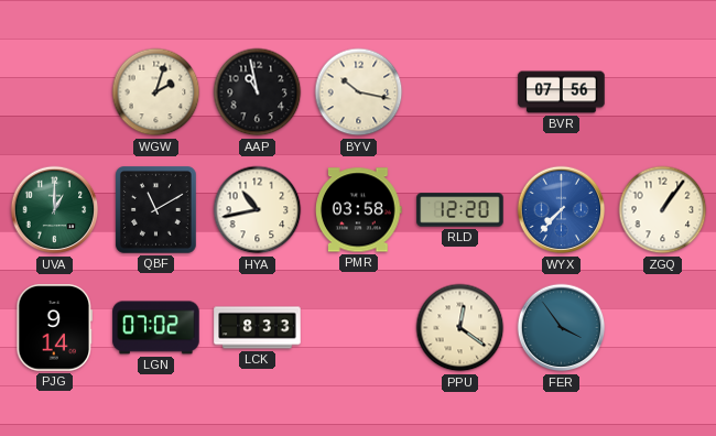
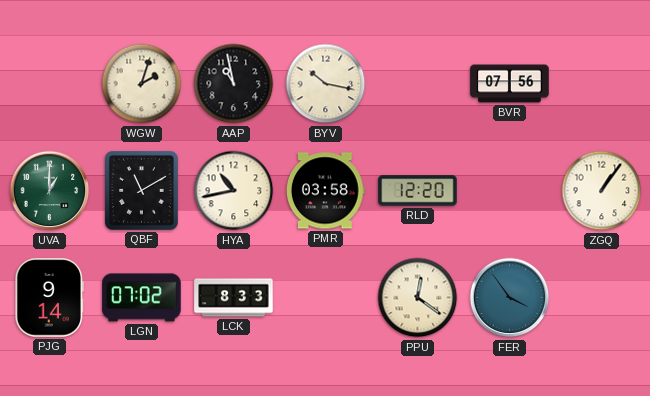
WYX: 7:37 -> none (562, 210)
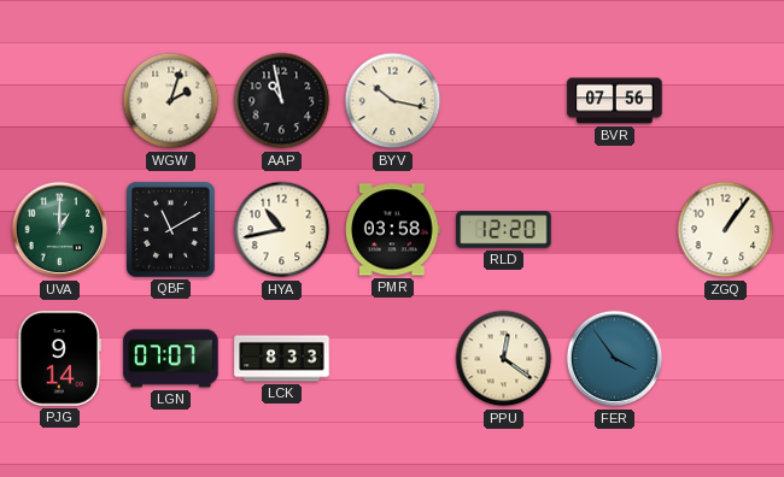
LGN: 07:02 -> 07:07 (171, 359)
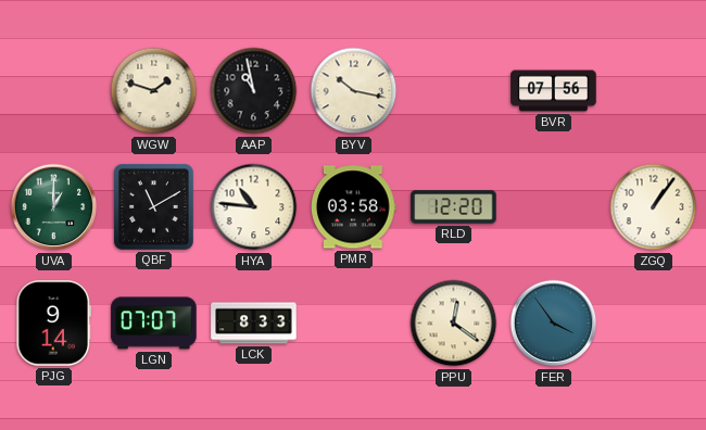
WGW: 2:03 -> 1:48 (154, 91)
HYA: 10:43 -> 10:46 (254, 207)
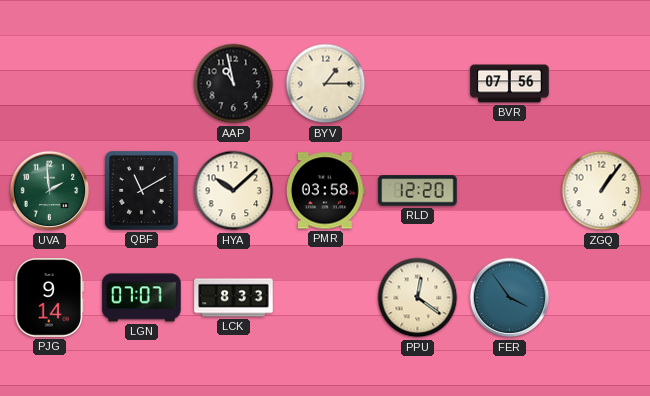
WGW: 1:48 -> none (154, 91)
BYV: 10:17 -> 1:15 (326, 84)
UVA: 1:00 -> 1:59 (50, 191)
HYA: 10:46 -> 10:08 (234, 191)
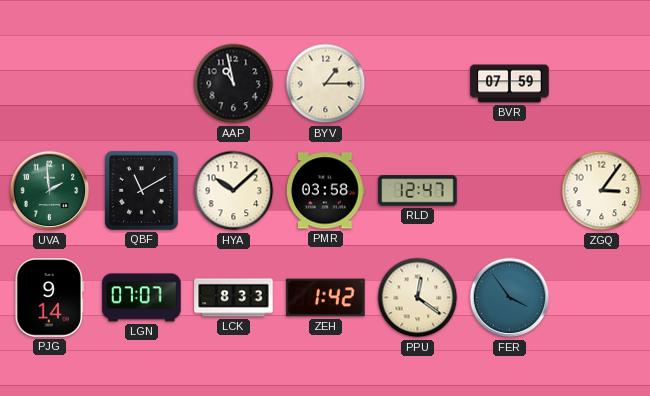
BVR: 07:56 -> 07:59 (510, 84)
RLD: 12:20 -> 12:47 (418, 191)
ZGQ: 1:06 -> 3:06 (602, 191)
ZEH: none -> 1:42 (326, 298)
